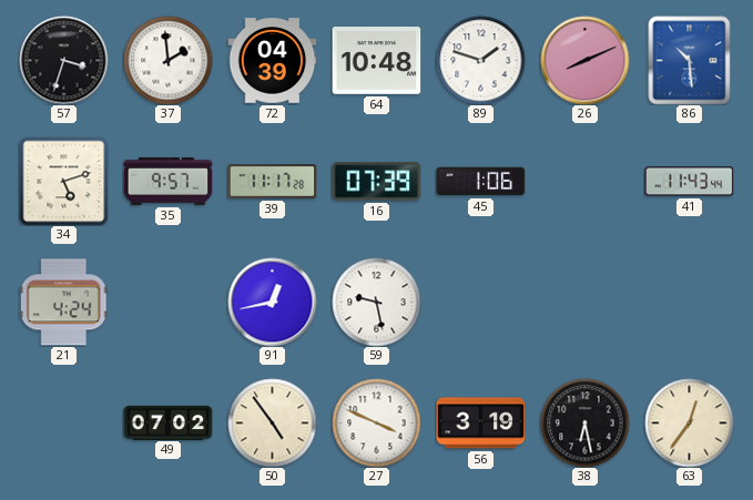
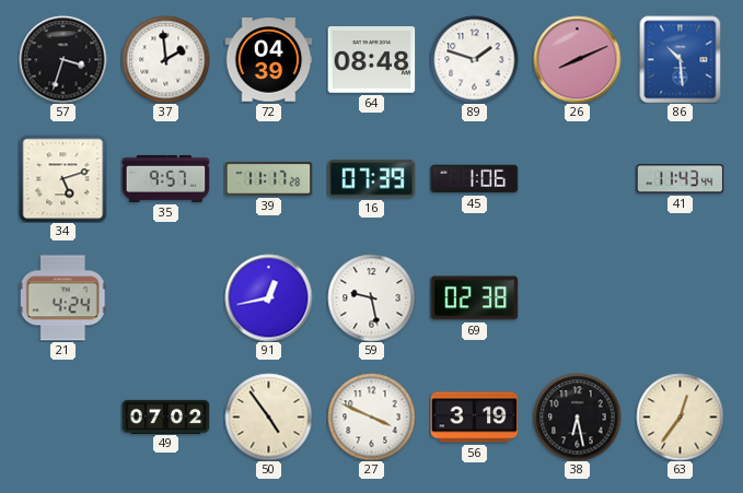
64: 10:48 -> 08:48 (371, 60)
69: none -> 02:38 (474, 298)
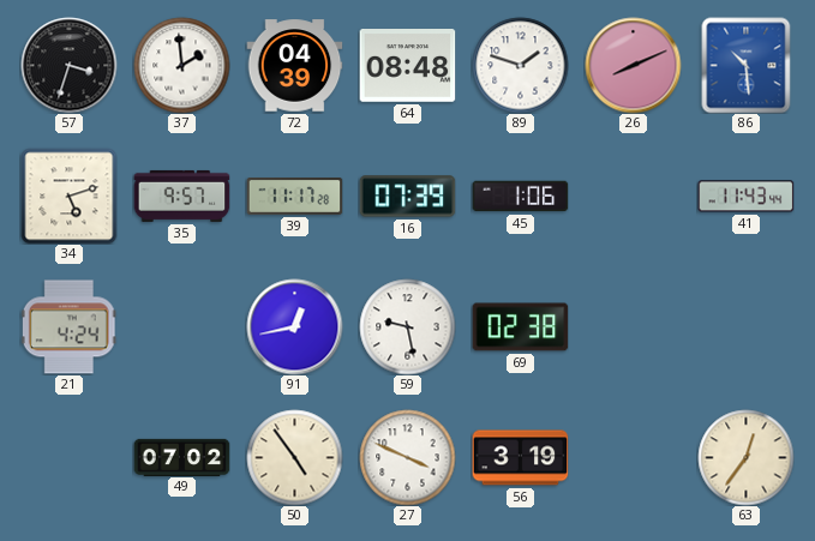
38: 6:28 -> none (577, 416)
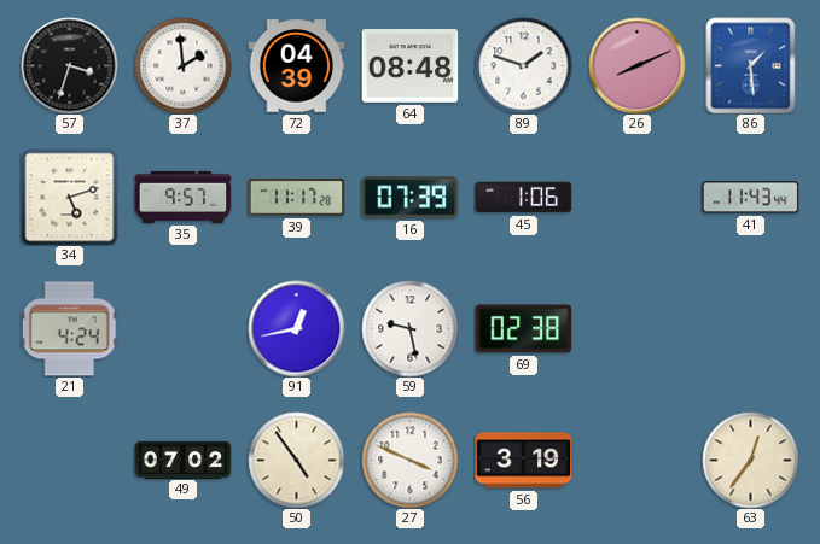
86: 10:29 -> 1:29 (751, 65)
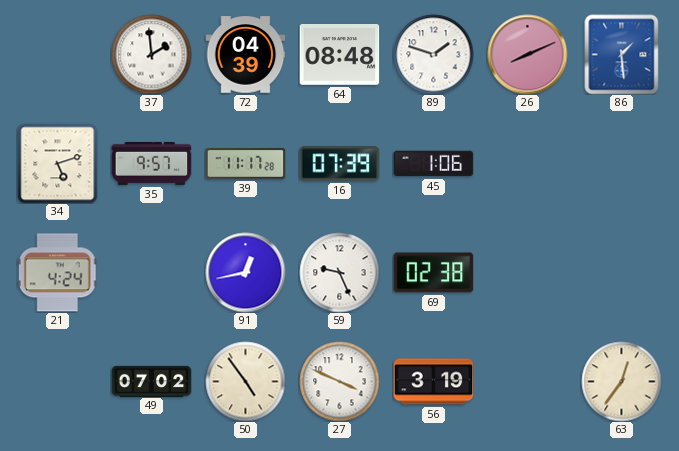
57: 3:33 -> none (69, 65)
41: 11:43 -> none (750, 198)
59: 9:28 -> 9:26 (339, 272)
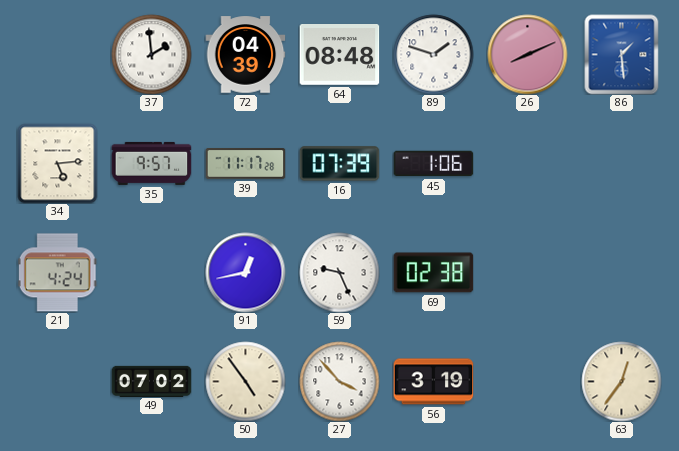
34: 5:12 -> 5:14 (57, 163)
27: 3:49 -> 3:53 (339, 381)
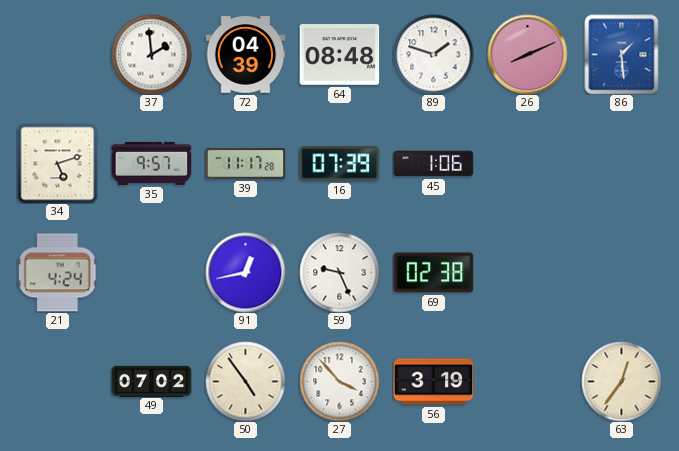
34: 5:14 -> 5:12 (57, 163)
